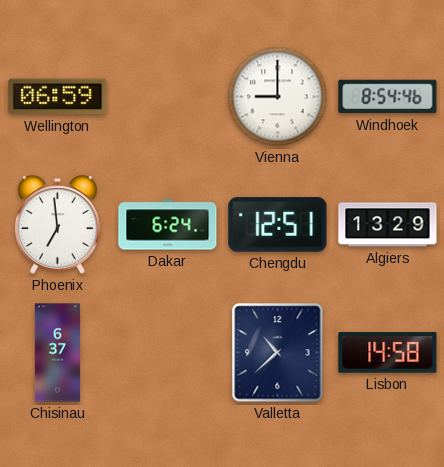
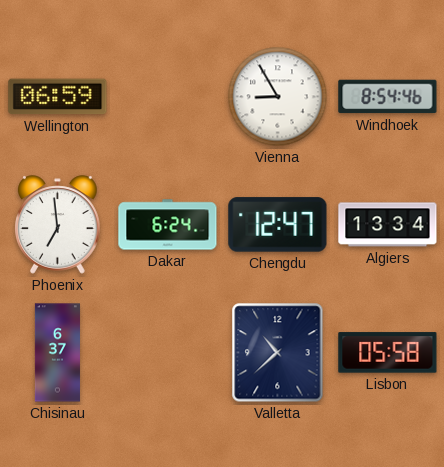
Vienna: 9:00 -> 8:55 (278, 97)
Chengdu: 12:51 -> 12:47 (278, 225)
Algiers: 13:29 -> 13:34 (388, 225)
Lisbon: 14:58 -> 05:58 (388, 353)
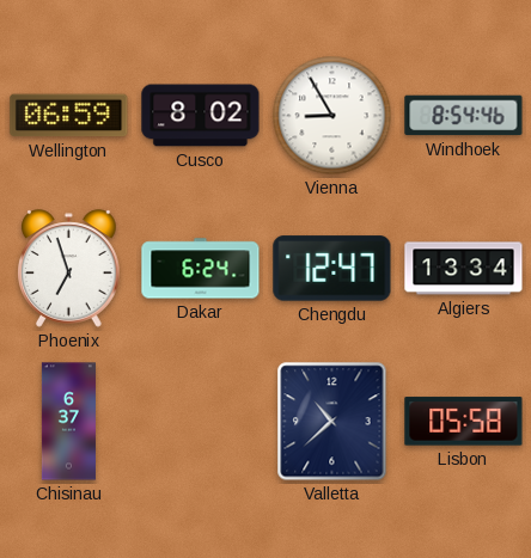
Cusco: none -> 8:02 (201, 116)
Phoenix: 6:59 -> 6:57 (69, 269)
